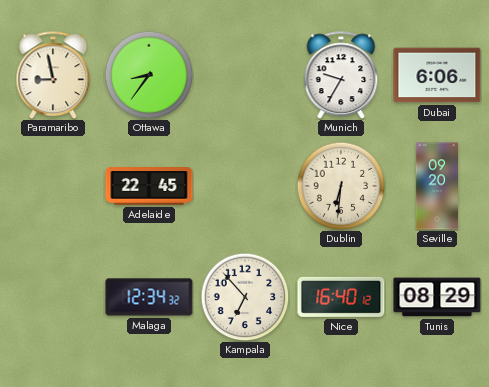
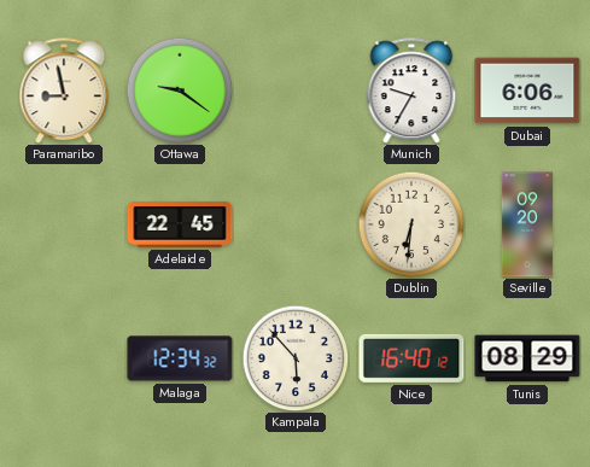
Ottawa: 8:36 -> 9:21 (180, 91)
Kampala: 6:53 -> 5:53 (296, 358)
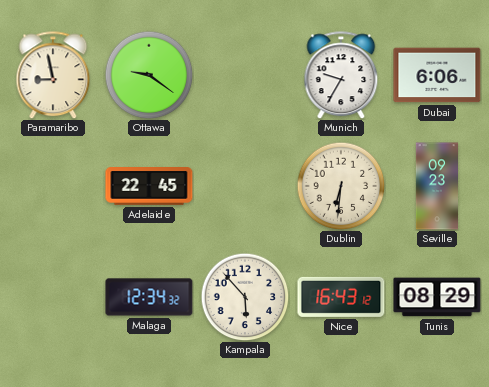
Seville: 09:20 -> 09:23 (436, 186)
Nice: 16:40 -> 16:43 (341, 297)
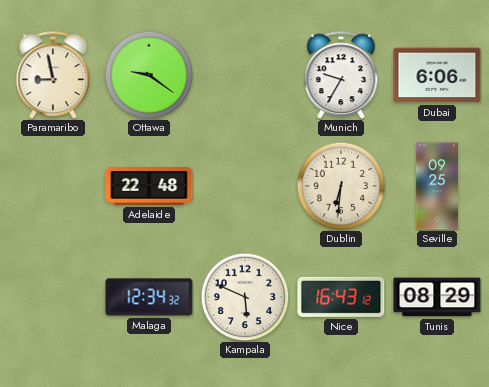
Adelaide: 22:45 -> 22:48 (149, 186)
Seville: 09:23 -> 09:25 (436, 186)
Kampala: 5:53 -> 5:49 (245, 297)
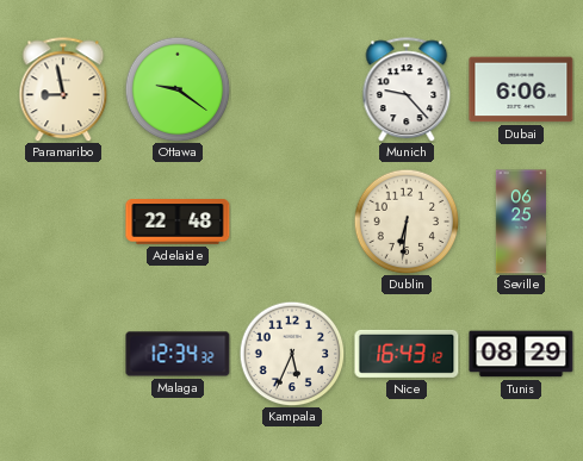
Munich: 9:35 -> 9:23 (407, 89)
Seville: 09:25 -> 06:25 (520, 222)
Kampala: 5:49 -> 5:34 (292, 354)
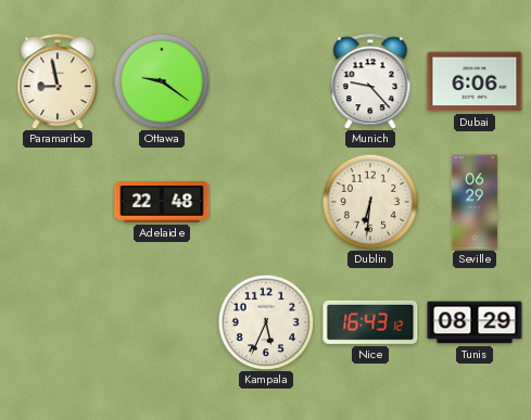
Seville: 06:25 -> 06:29 (473, 202)
Malaga: 12:34 -> none (178, 354)
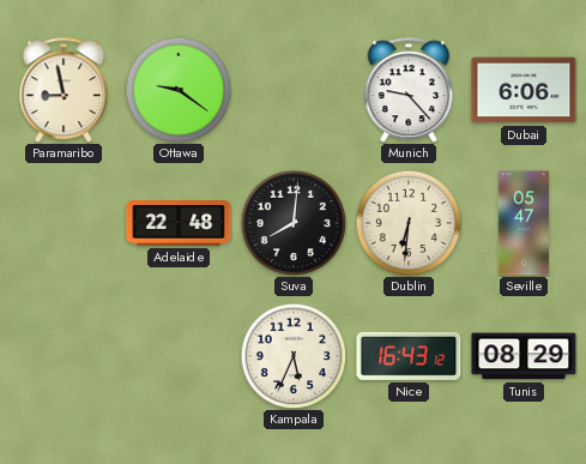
Suva: none -> 8:01 (294, 223)
Seville: 06:29 -> 05:47 (522, 223)
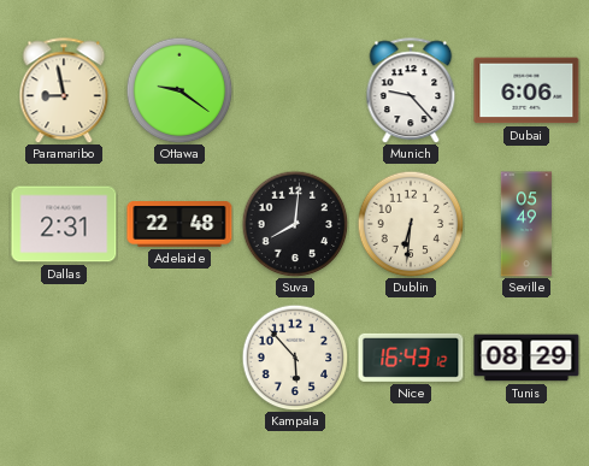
Dallas: none -> 2:31 (64, 224)
Seville: 05:47 -> 05:49 (525, 224)
Kampala: 5:34 -> 5:53 (295, 358)
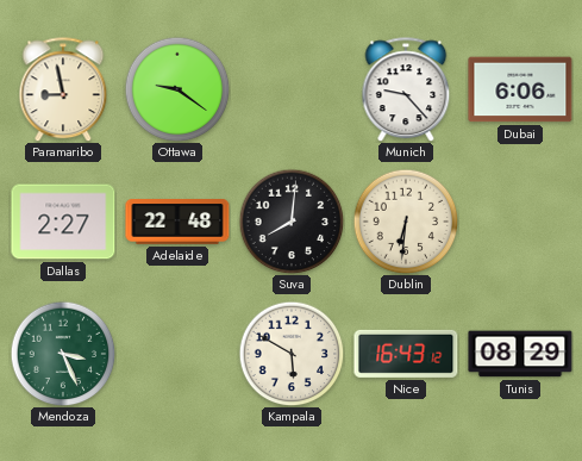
Dallas: 2:31 -> 2:27 (63, 222)
Seville: 05:49 -> none (525, 224)
Mendoza: none -> 3:26 (63, 354)
Kampala: 5:53 -> 5:50 (292, 354)
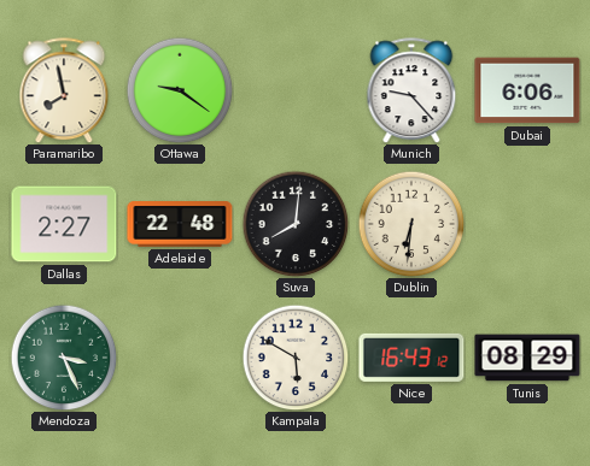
Paramaribo: 8:58 -> 7:58 (64, 90)
